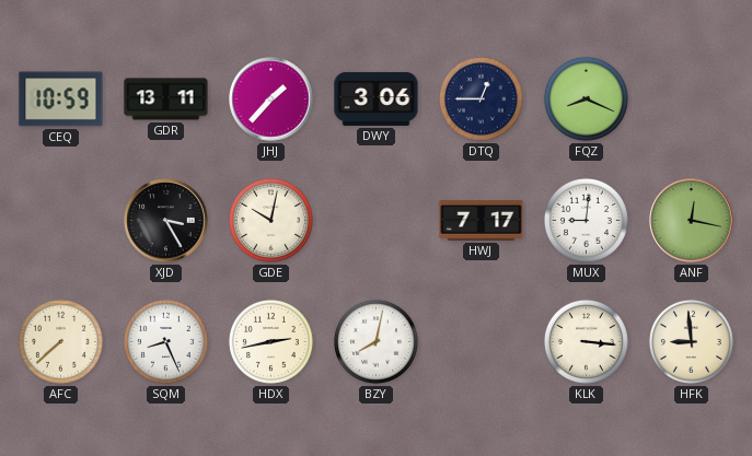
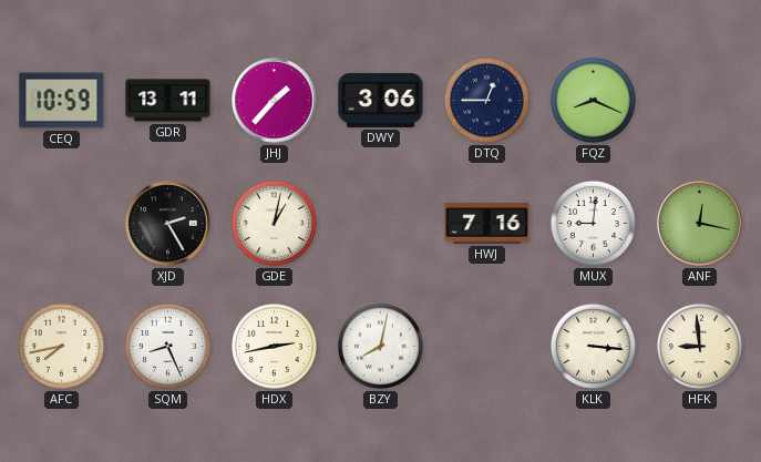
XJD: 3:25 -> 2:25 (168, 224)
GDE: 10:02 -> 1:02 (274, 223)
HWJ: 7:17 -> 7:16 (487, 224)
AFC: 7:38 -> 7:43 (61, 346)
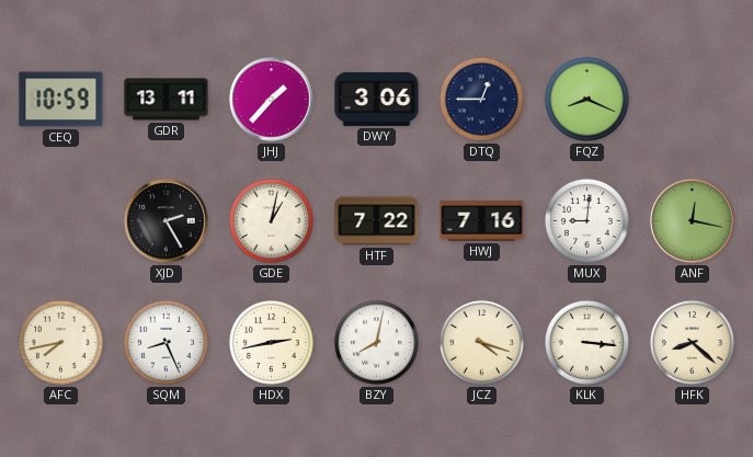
HTF: none -> 7:22 (377, 221)
JCZ: none -> 4:18 (481, 342)
HFK: 8:59 -> 8:22 (692, 342)
